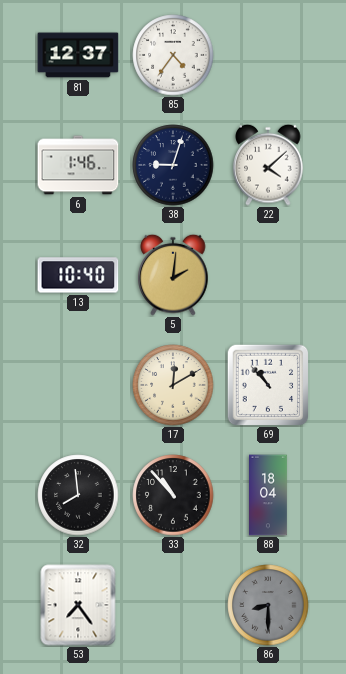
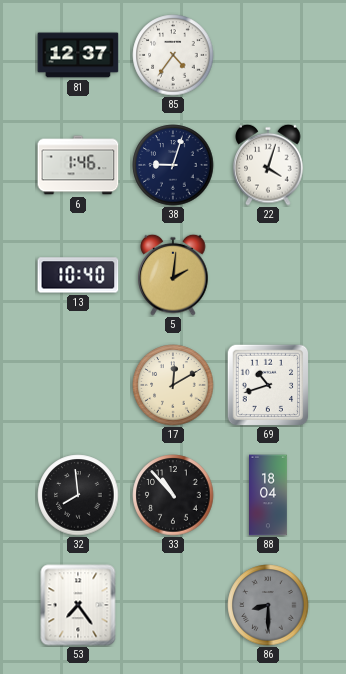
22: 4:08 -> 4:03 (268, 165)
69: 10:53 -> 10:42 (268, 385)
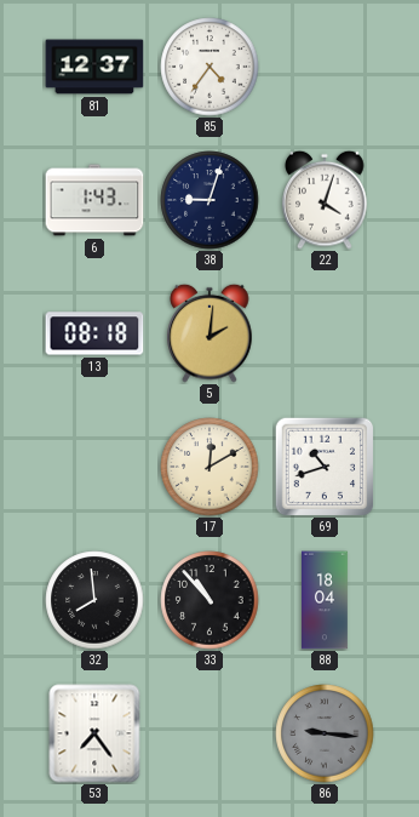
6: 1:46 -> 1:43 (94, 200)
13: 10:40 -> 08:18 (94, 333)
86: 8:30 -> 9:16 (325, 733)
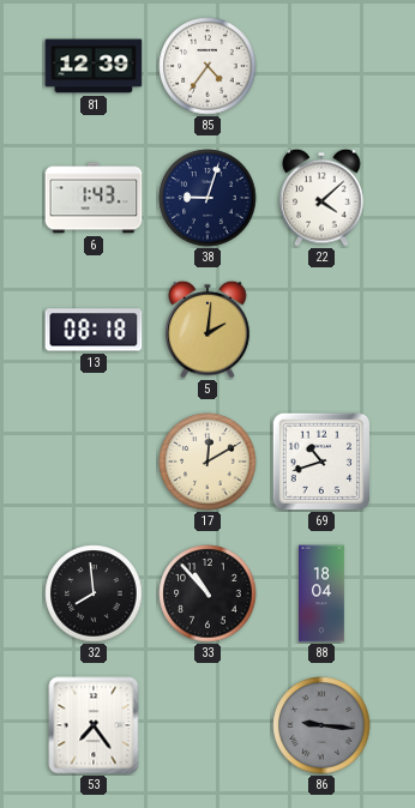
81: 12:37 -> 12:39 (94, 66)
22: 4:03 -> 4:08 (321, 198)
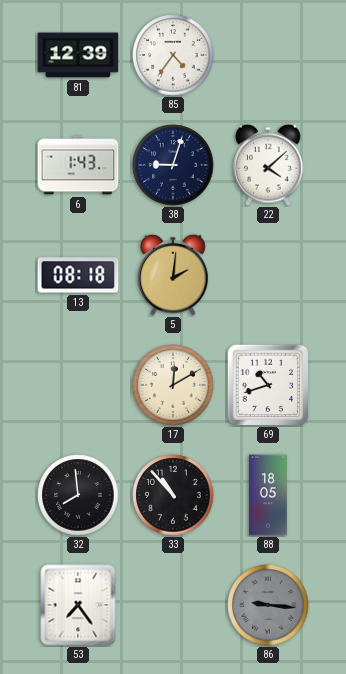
88: 18:04 -> 18:05 (268, 495)
